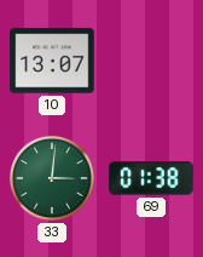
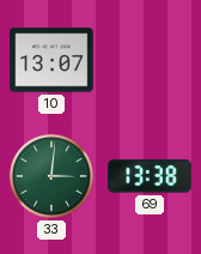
69: 01:38 -> 13:38 (150, 176)
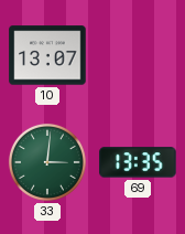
69: 13:38 -> 13:35 (138, 162)
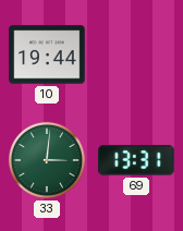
10: 13:07 -> 19:44 (47, 54)
69: 13:35 -> 13:31 (136, 160)
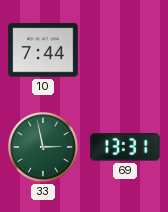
10: 19:44 -> 7:44 (43, 50)
33: 3:01 -> 2:58 (43, 147)
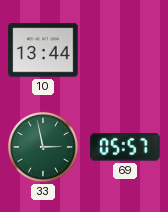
10: 7:44 -> 13:44 (43, 50)
69: 13:31 -> 05:57 (125, 147)
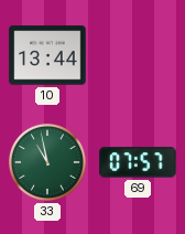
33: 2:58 -> 10:58 (47, 162)
69: 05:57 -> 07:57 (138, 162)
